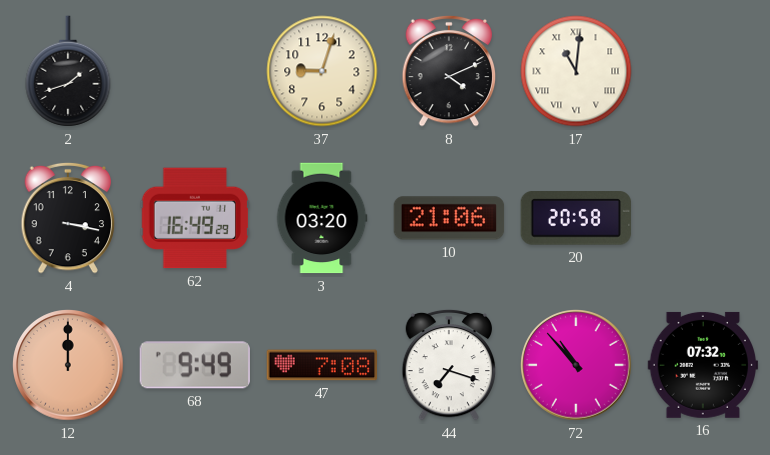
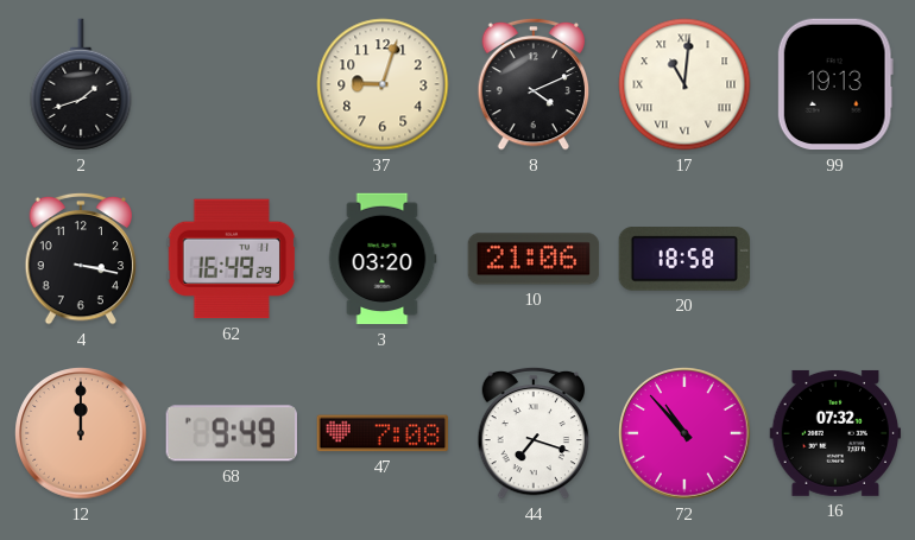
99: none -> 19:13 (835, 84)
20: 20:58 -> 18:58 (683, 259)
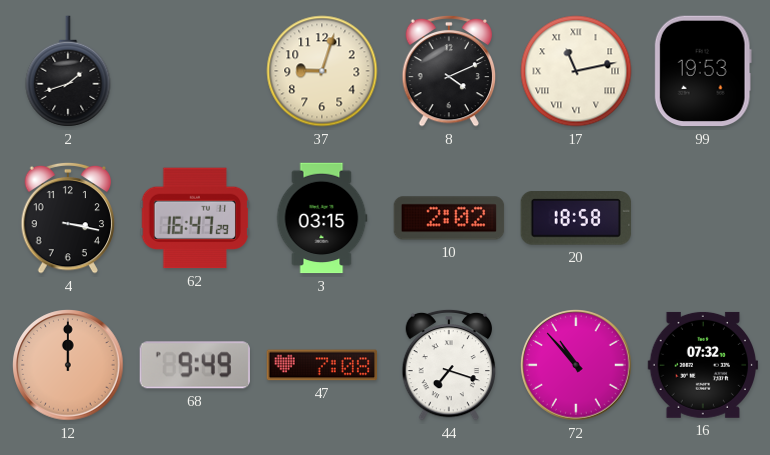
17: 11:01 -> 11:13 (576, 71)
99: 19:13 -> 19:53 (703, 71)
62: 16:49 -> 16:47 (195, 218)
3: 03:20 -> 03:15 (322, 218)
10: 21:06 -> 2:02 (449, 218)
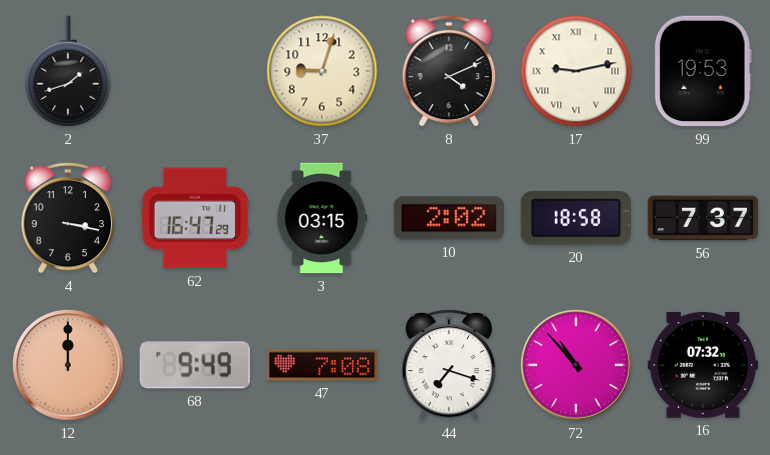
17: 11:13 -> 9:13 (576, 71)
56: none -> 7:37 (703, 218)
